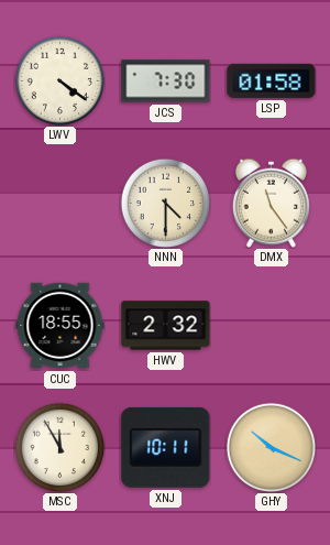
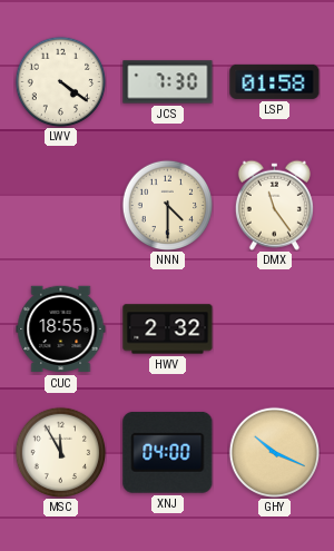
XNJ: 10:11 -> 04:00 (168, 452)
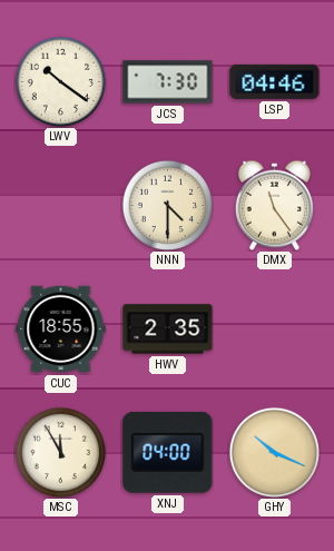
LWV: 4:21 -> 10:21 (60, 81)
LSP: 01:58 -> 04:46 (275, 81)
HWV: 2:32 -> 2:35 (168, 329)
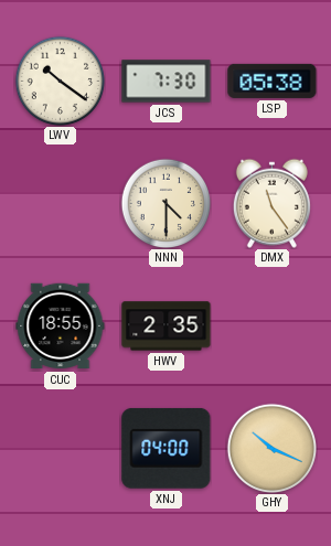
LSP: 04:46 -> 05:38 (273, 81)
MSC: 11:55 -> none (60, 452)
